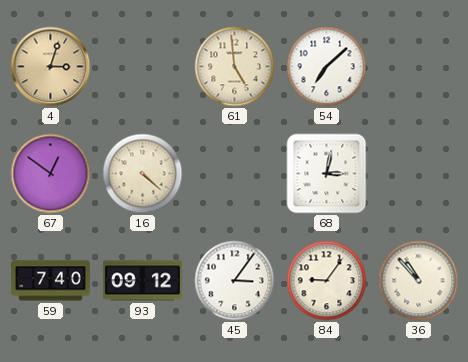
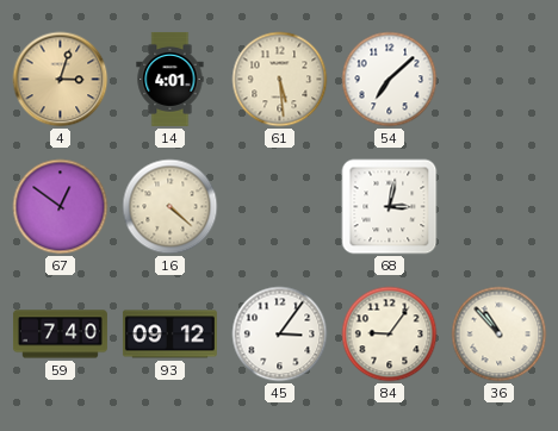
14: none -> 4:01 (170, 79)
61: 4:59 -> 5:29 (280, 80)
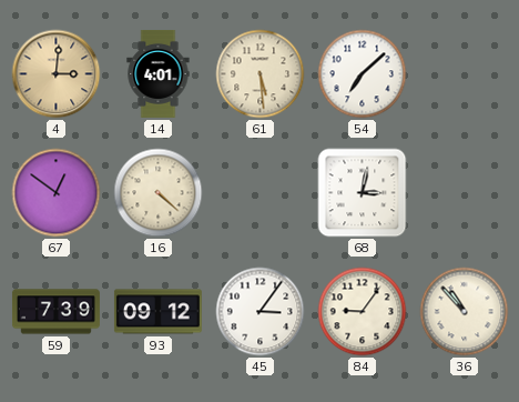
4: 3:03 -> 3:01 (57, 74)
59: 7:40 -> 7:39 (55, 312)
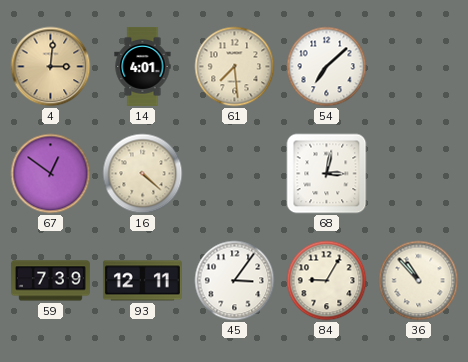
61: 5:29 -> 7:29 (235, 67)
93: 09:12 -> 12:11 (142, 281)
84: 9:06 -> 9:05 (327, 281)
